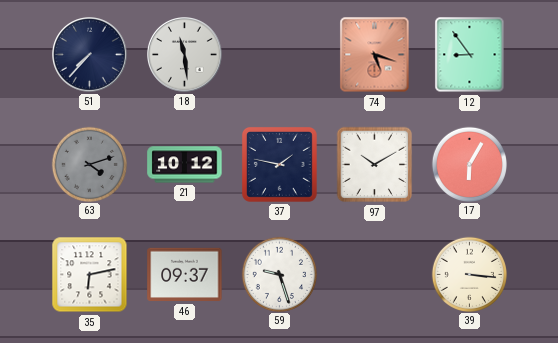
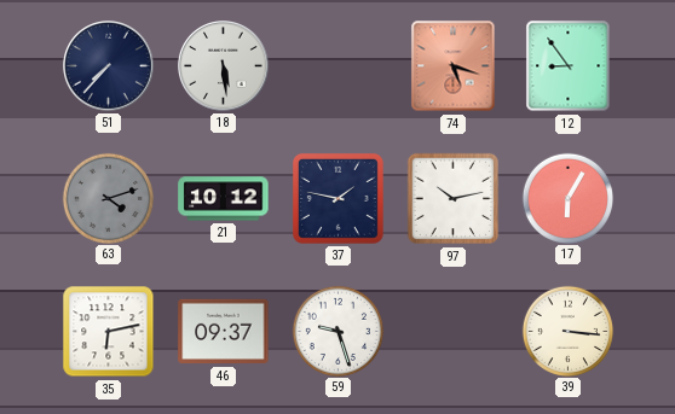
18: 11:29 -> 5:29 (224, 66)
97: 10:10 -> 10:13 (454, 199)
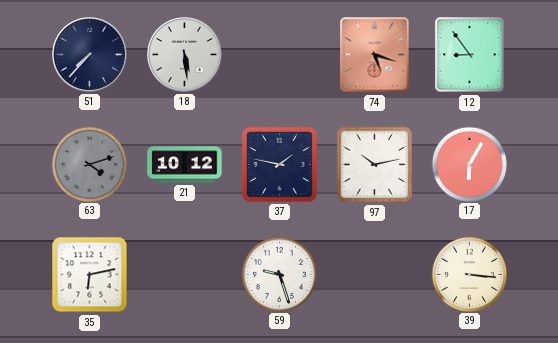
46: 09:37 -> none (224, 332)
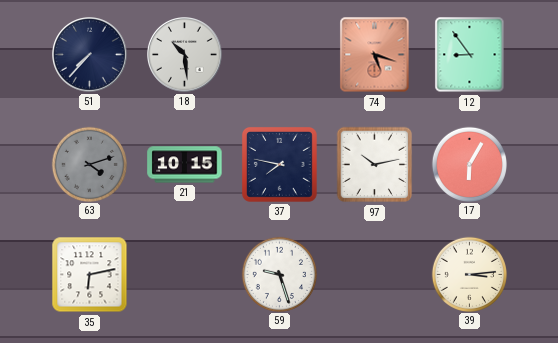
18: 5:29 -> 10:29 (185, 55)
21: 10:12 -> 10:15 (185, 165)
37: 1:47 -> 7:47 (279, 164)
39: 3:16 -> 3:14 (469, 274)
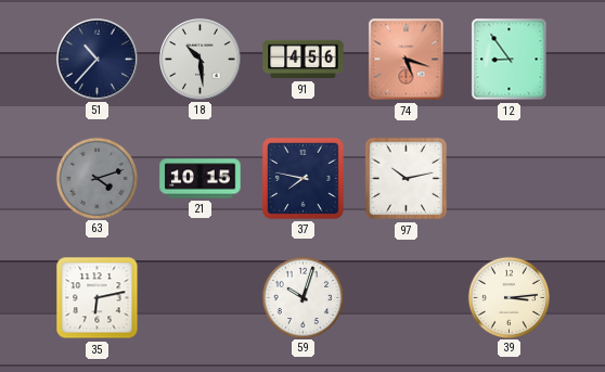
51: 7:37 -> 10:37 (98, 60)
91: none -> 4:56 (304, 60)
17: 6:05 -> none (469, 164)
59: 9:27 -> 10:03 (302, 297)
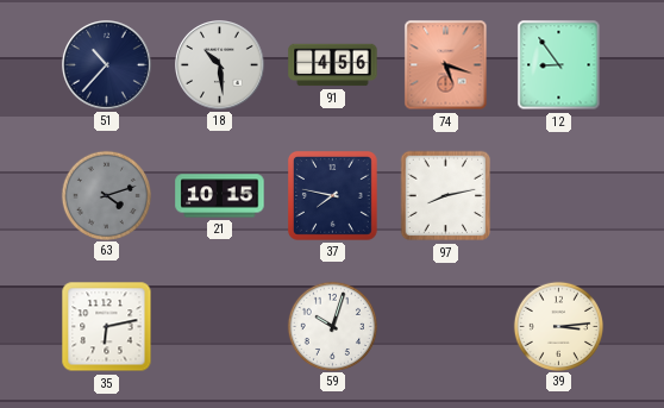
97: 10:13 -> 8:13 (446, 196)
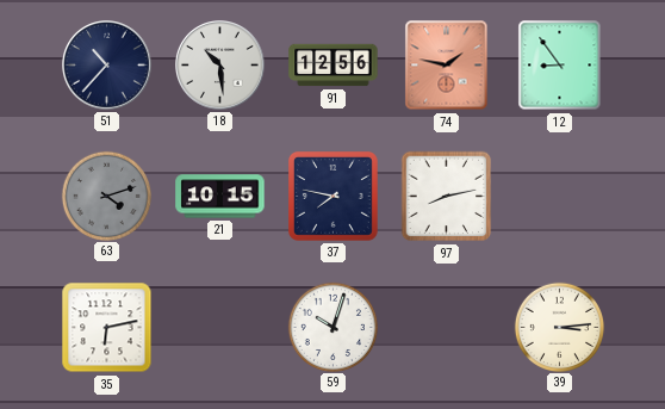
91: 4:56 -> 12:56 (334, 66)
74: 5:18 -> 1:47 (447, 66)
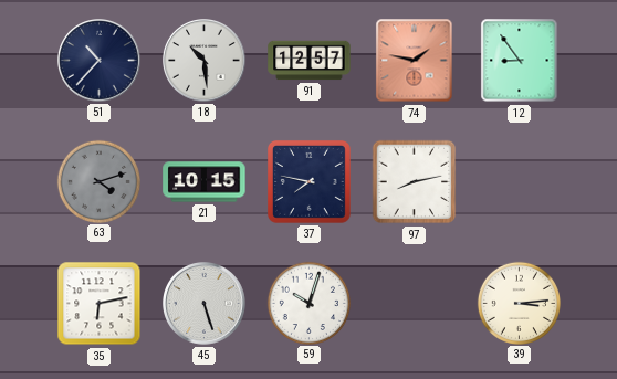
91: 12:56 -> 12:57 (310, 61)
45: none -> 5:27 (205, 304)
